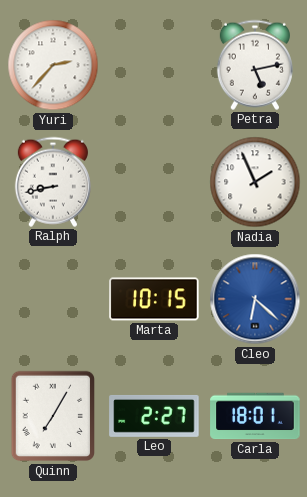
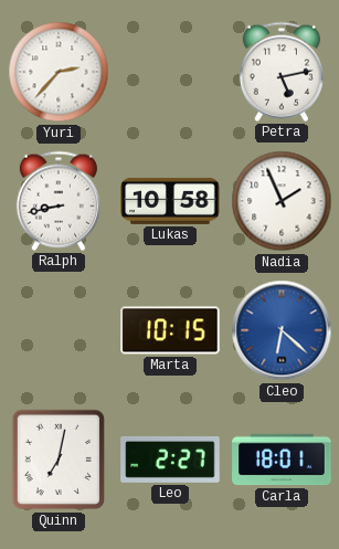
Lukas: none -> 10:58 (170, 201)
Quinn: 7:05 -> 7:02 (57, 460)
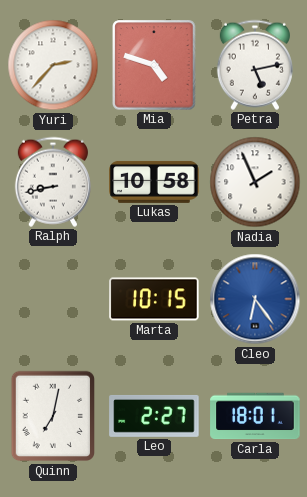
Mia: none -> 4:48 (154, 65)
Cleo: 6:22 -> 6:24 (255, 299)
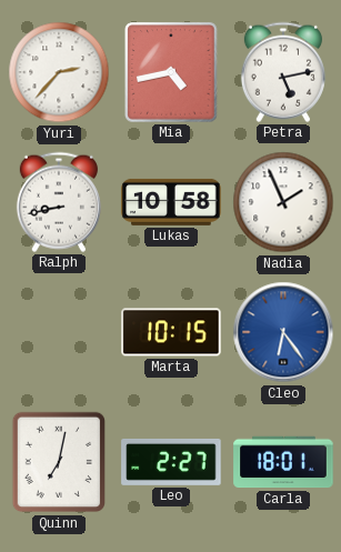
Mia: 4:48 -> 4:43 (171, 72)
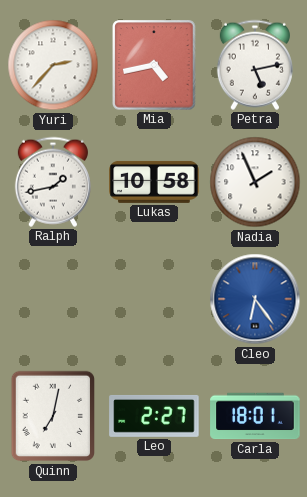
Ralph: 8:43 -> 1:43 (53, 182)
Marta: 10:15 -> none (171, 332)
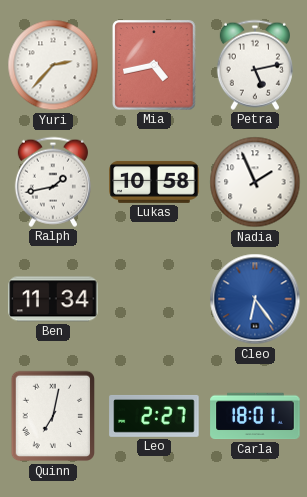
Ben: none -> 11:34 (53, 299)
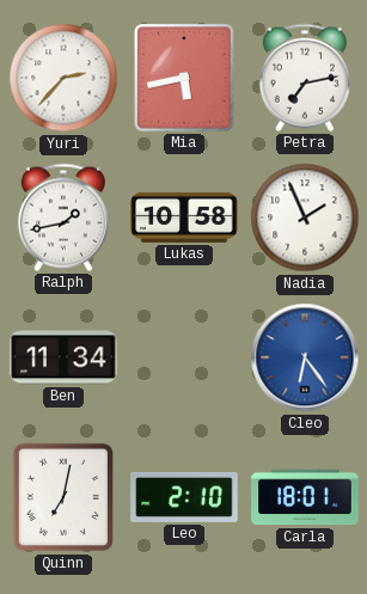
Mia: 4:43 -> 5:43 (184, 78)
Petra: 5:13 -> 7:13 (305, 78)
Leo: 2:27 -> 2:10 (184, 497)
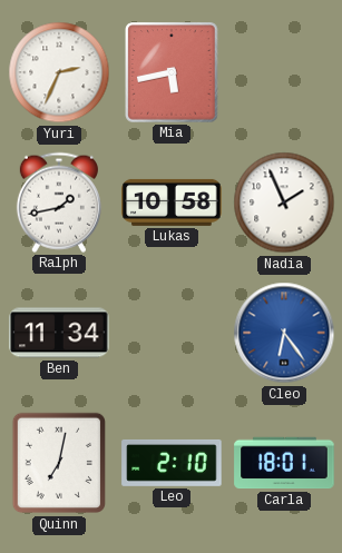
Yuri: 2:37 -> 2:34 (59, 72)
Petra: 7:13 -> none (305, 78)
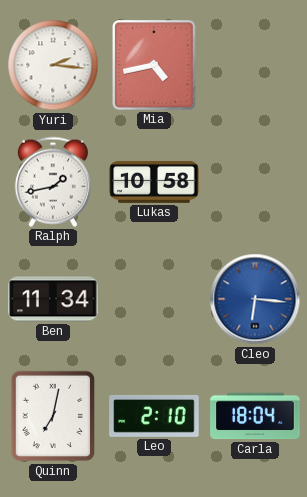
Yuri: 2:34 -> 2:16 (53, 65)
Mia: 5:43 -> 4:43 (154, 65)
Nadia: 1:56 -> none (284, 203)
Cleo: 6:24 -> 6:16 (255, 299)
Carla: 18:01 -> 18:04 (255, 416)
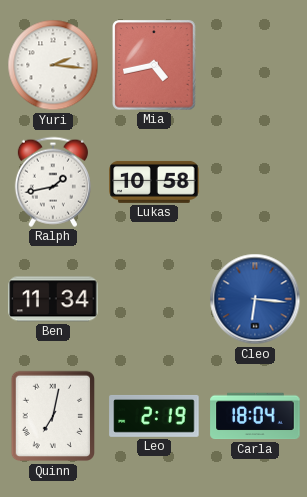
Leo: 2:10 -> 2:19 (154, 416)
